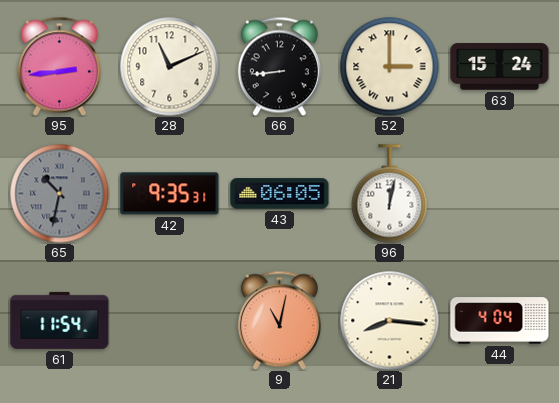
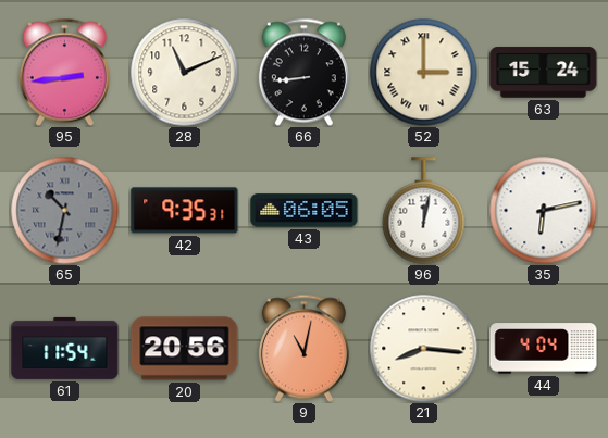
35: none -> 6:13 (544, 211)
20: none -> 20:56 (185, 349)
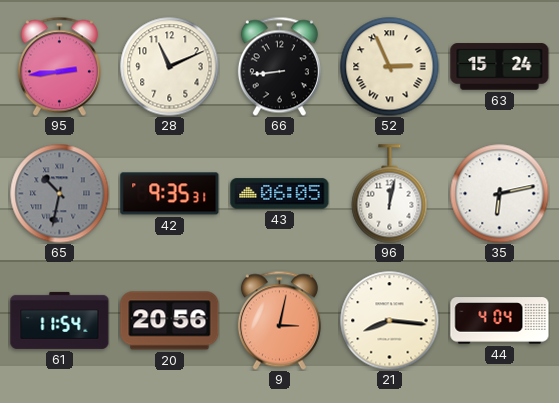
52: 3:00 -> 2:56 (390, 67)
9: 11:02 -> 3:02 (279, 320)
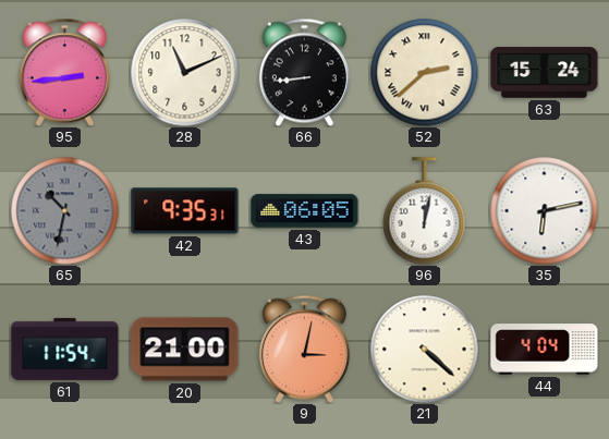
52: 2:56 -> 2:38 (425, 73)
20: 20:56 -> 21:00 (185, 350)
21: 8:16 -> 4:22 (425, 350)
